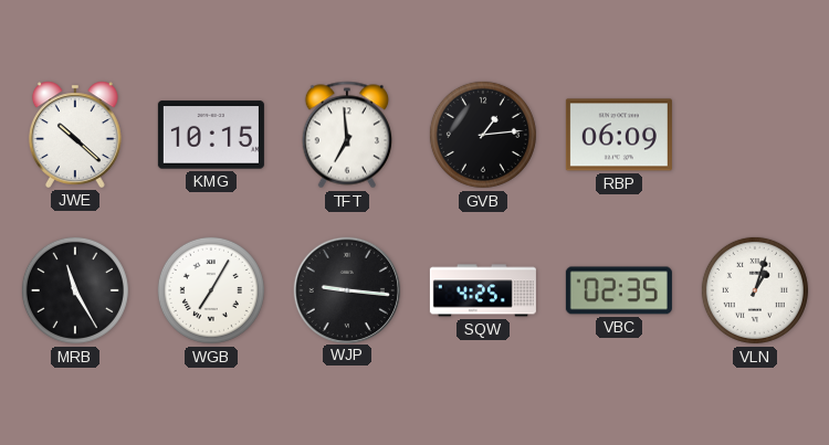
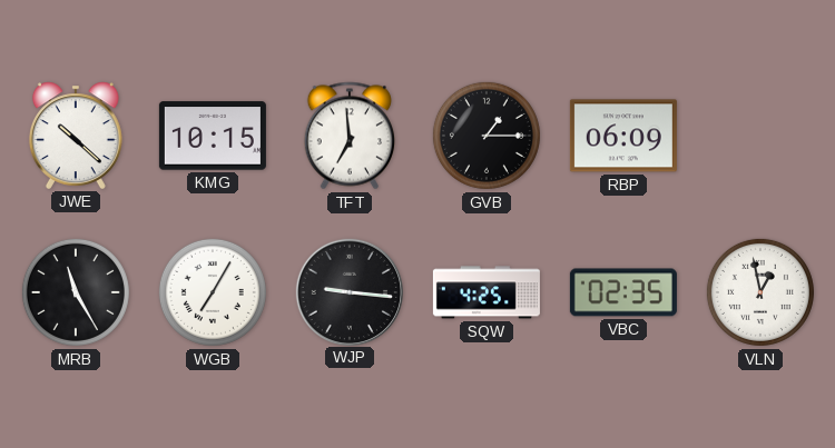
GVB: 1:14 -> 1:15 (487, 136)
VLN: 1:03 -> 12:58 (760, 292)
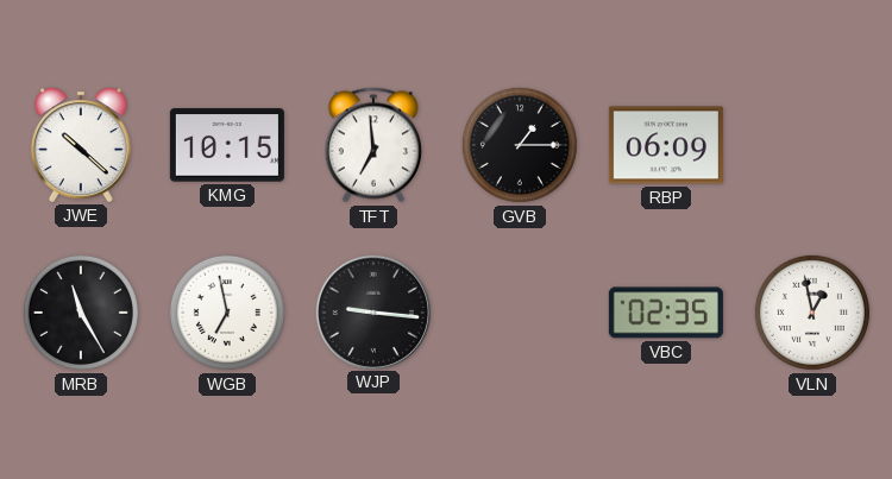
WGB: 7:05 -> 6:58 (227, 313)
SQW: 4:25 -> none (487, 292)
